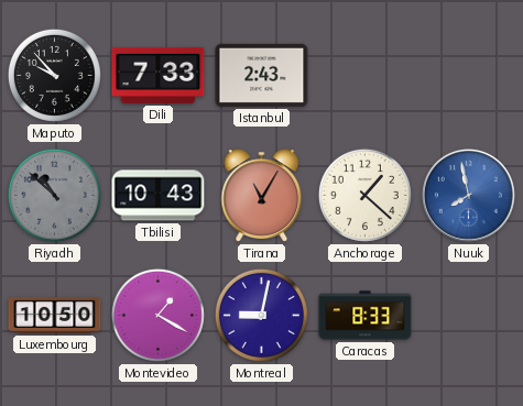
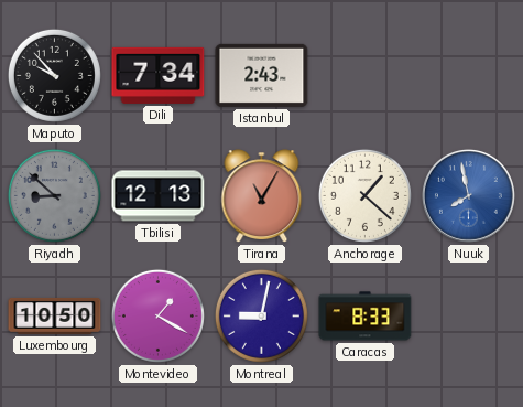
Dili: 7:33 -> 7:34 (159, 75)
Riyadh: 10:52 -> 8:52 (54, 195)
Tbilisi: 10:43 -> 12:13 (159, 196)
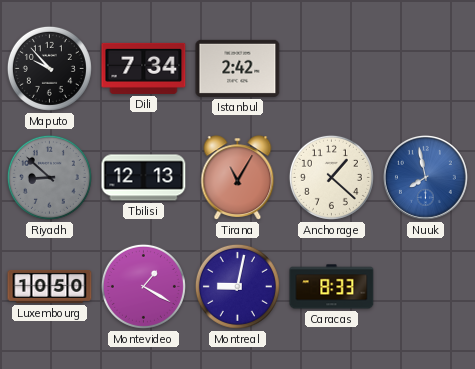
Istanbul: 2:43 -> 2:42 (238, 68)
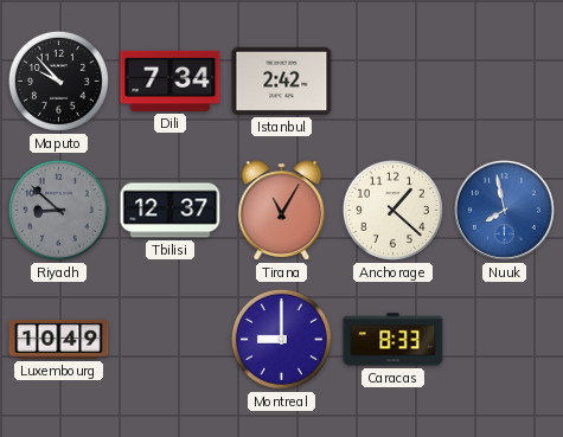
Tbilisi: 12:13 -> 12:37 (171, 211)
Luxembourg: 10:50 -> 10:49 (59, 340)
Montevideo: 1:20 -> none (143, 286)
Montreal: 9:02 -> 9:00 (281, 339)
